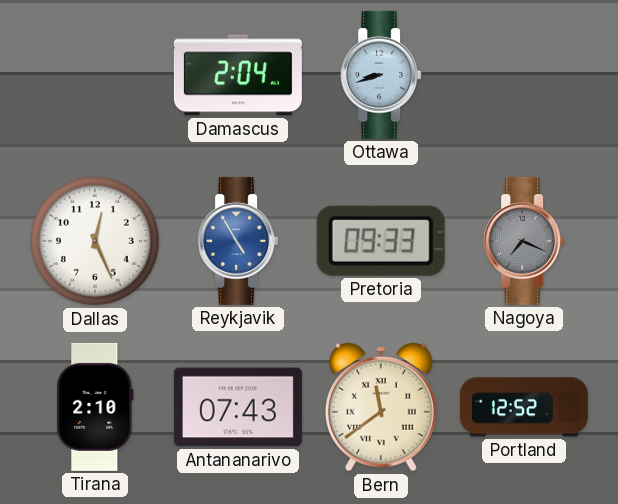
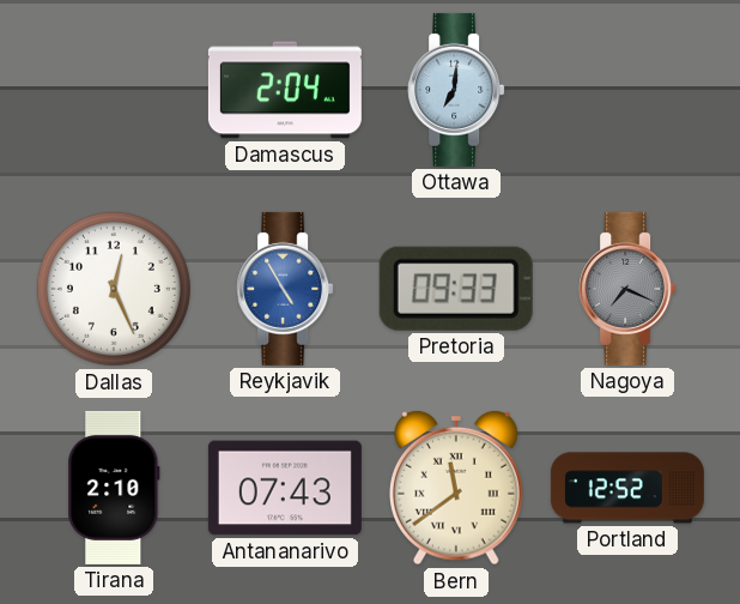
Ottawa: 8:42 -> 7:01 (456, 90)
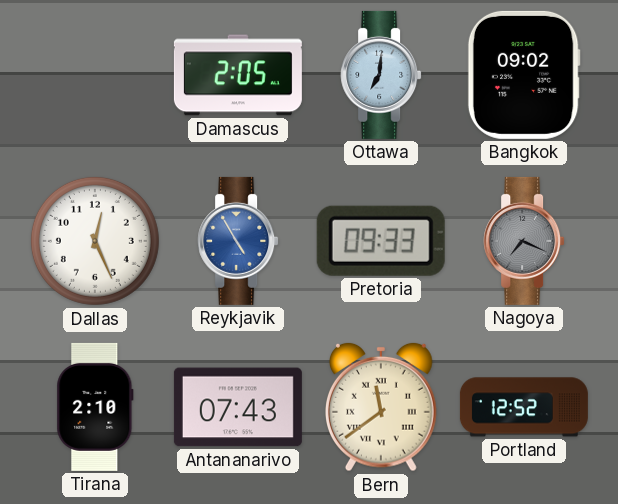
Damascus: 2:04 -> 2:05 (238, 75)
Bangkok: none -> 09:02 (524, 75)
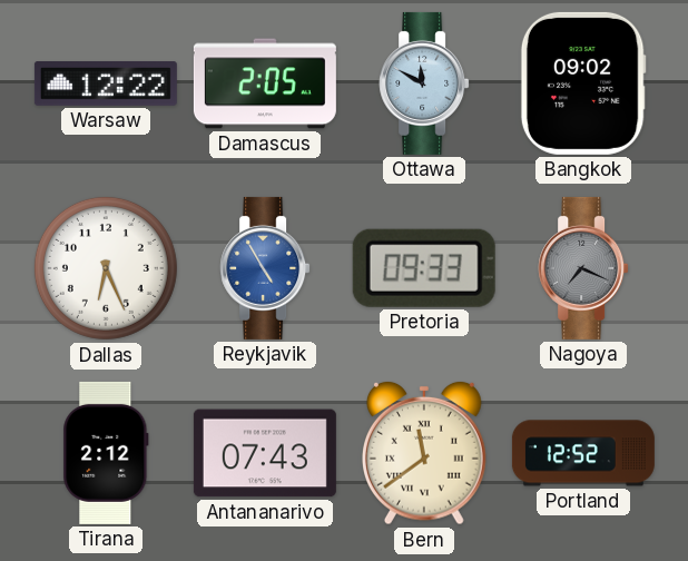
Warsaw: none -> 12:22 (106, 85)
Ottawa: 7:01 -> 11:50 (424, 83)
Dallas: 12:26 -> 6:26 (106, 268)
Tirana: 2:10 -> 2:12 (106, 453)
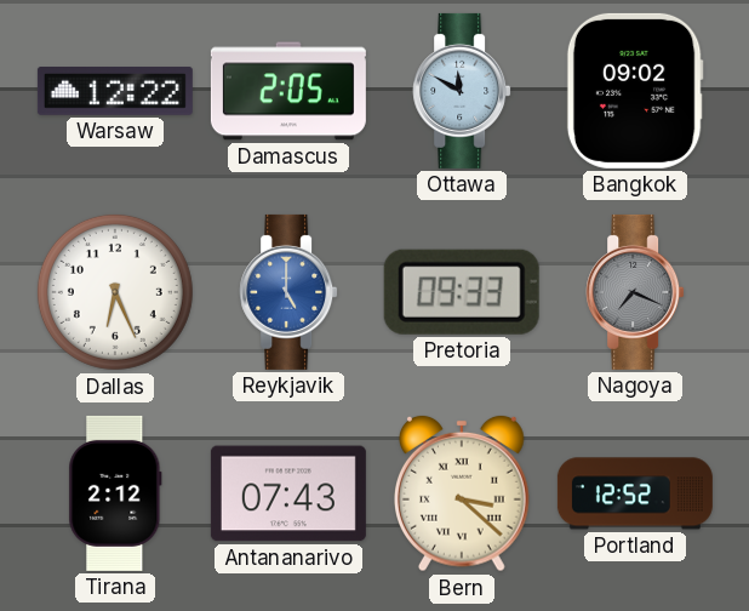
Reykjavik: 4:55 -> 5:00 (288, 292)
Bern: 11:39 -> 3:22 (463, 493)
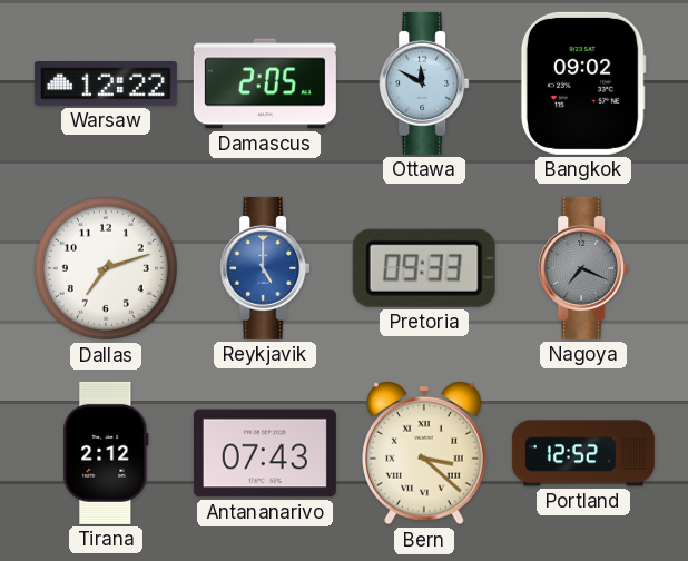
Dallas: 6:26 -> 7:12 (106, 268)
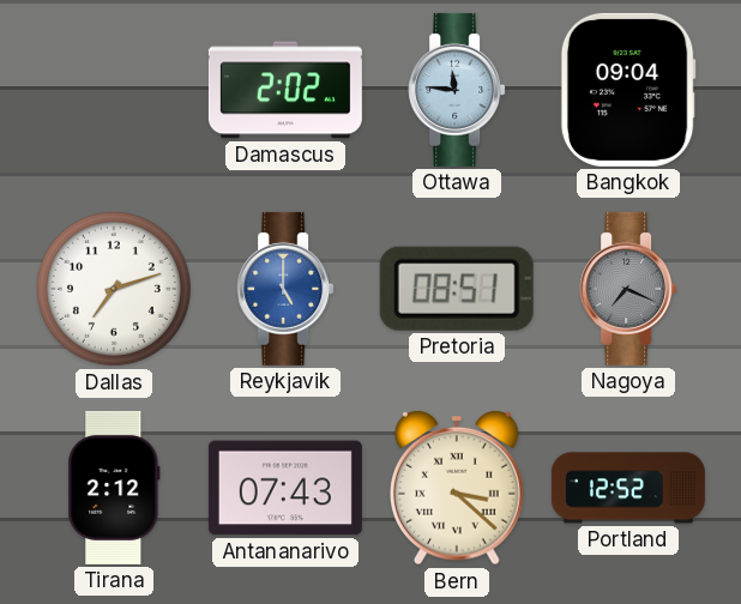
Warsaw: 12:22 -> none (106, 85)
Damascus: 2:05 -> 2:02 (285, 90)
Ottawa: 11:50 -> 11:46 (457, 90)
Bangkok: 09:02 -> 09:04 (628, 90)
Pretoria: 09:33 -> 08:51 (457, 289)
